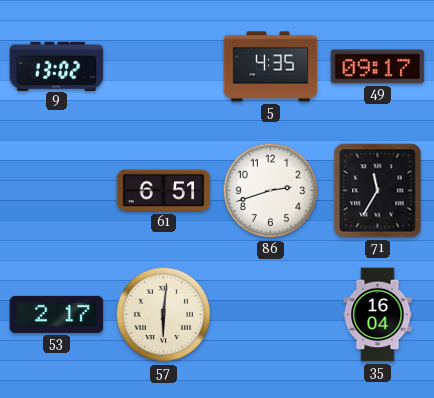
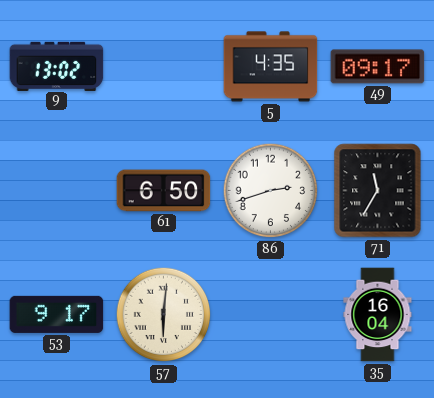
61: 6:51 -> 6:50 (164, 191)
53: 2:17 -> 9:17 (57, 314)
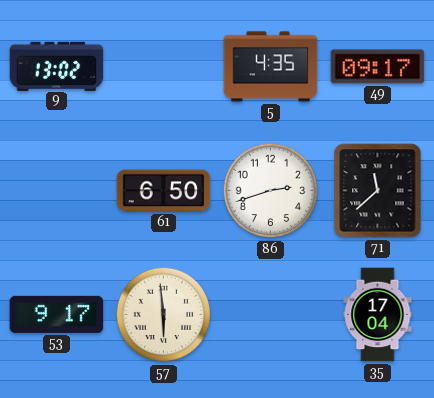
71: 11:35 -> 11:38 (378, 191)
57: 6:01 -> 5:59 (164, 315)
35: 16:04 -> 17:04 (378, 315)
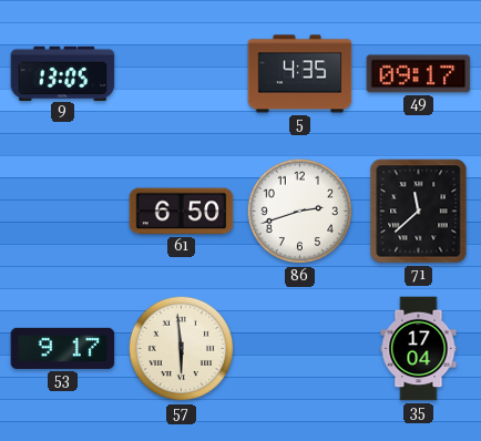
9: 13:02 -> 13:05 (63, 73)
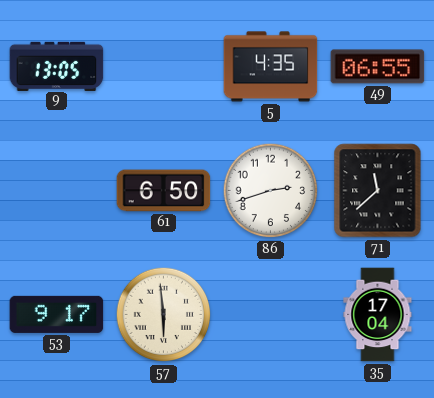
49: 09:17 -> 06:55 (378, 67)
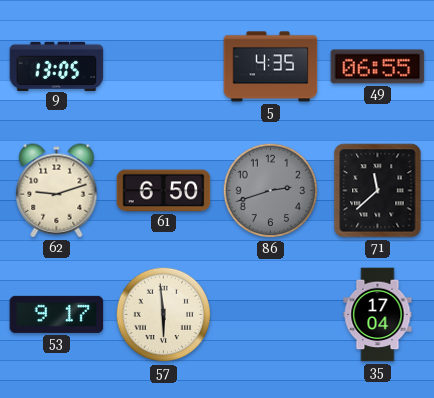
62: none -> 9:12 (57, 191)
86 dial: white -> grey (271, 191)
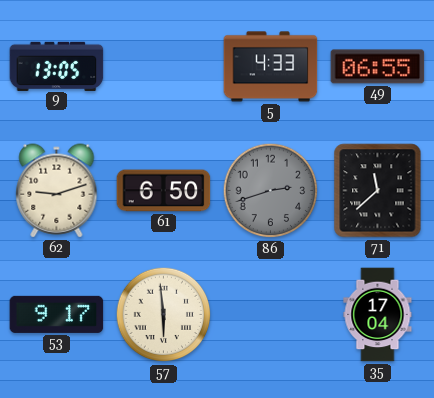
5: 4:35 -> 4:33 (271, 67)
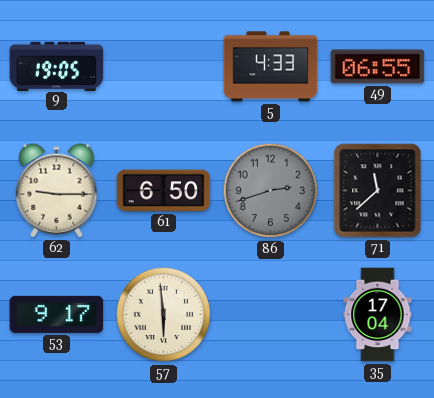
9: 13:05 -> 19:05 (57, 66)
62: 9:12 -> 9:15 (57, 191)
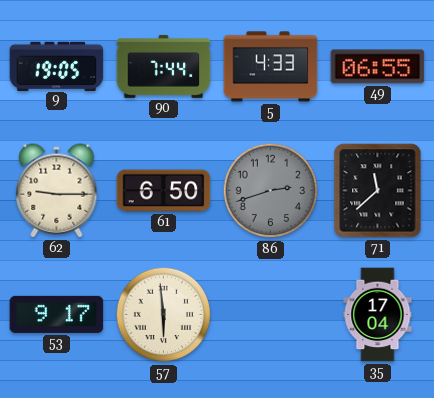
90: none -> 7:44 (164, 67)
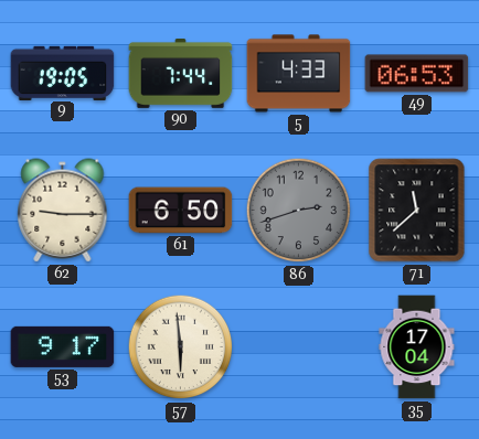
49: 06:55 -> 06:53 (417, 74)
